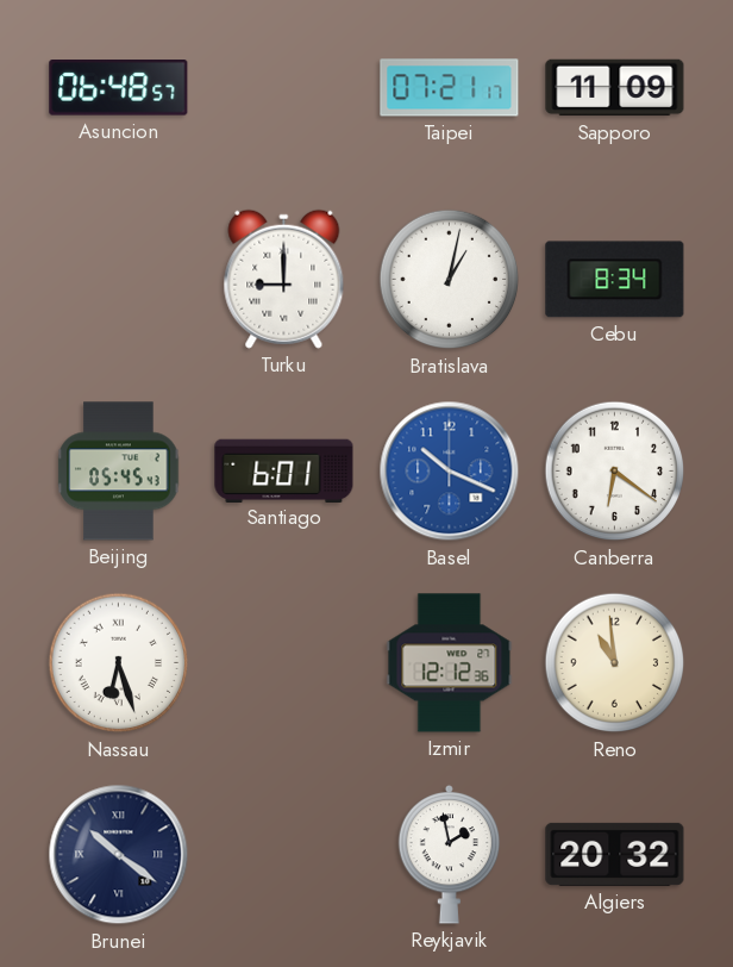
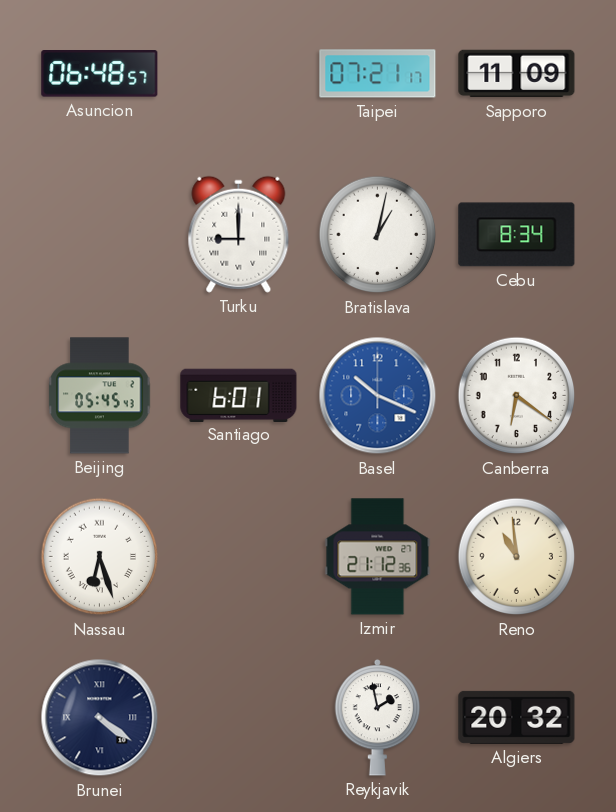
Izmir: 12:12 -> 21:12 (378, 557)
Brunei: 10:21 -> 4:21 (100, 718)
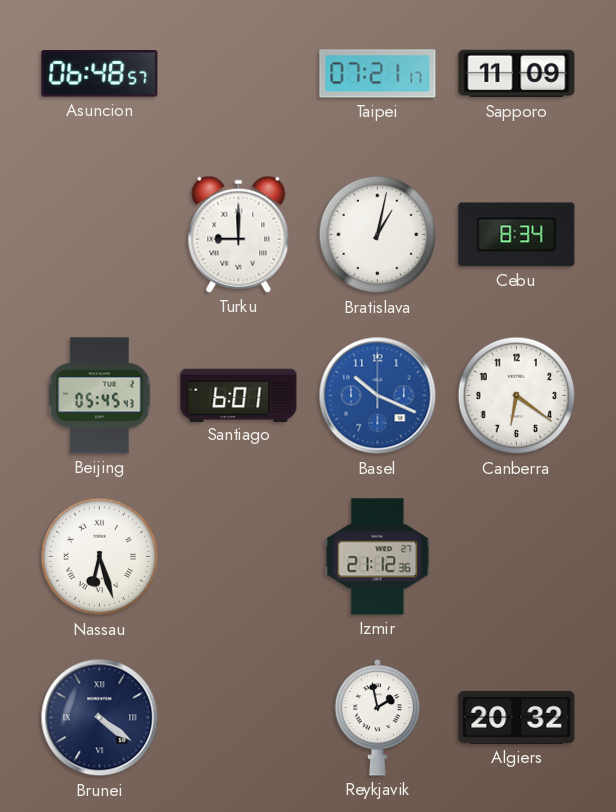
Reno: 10:59 -> none (517, 557)
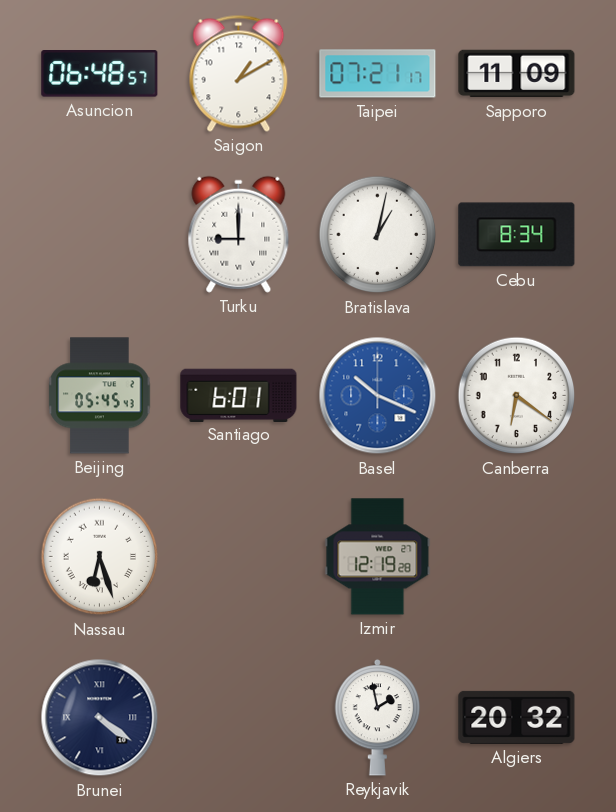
Saigon: none -> 1:10 (239, 73)
Izmir: 21:12 -> 12:19 (378, 557)
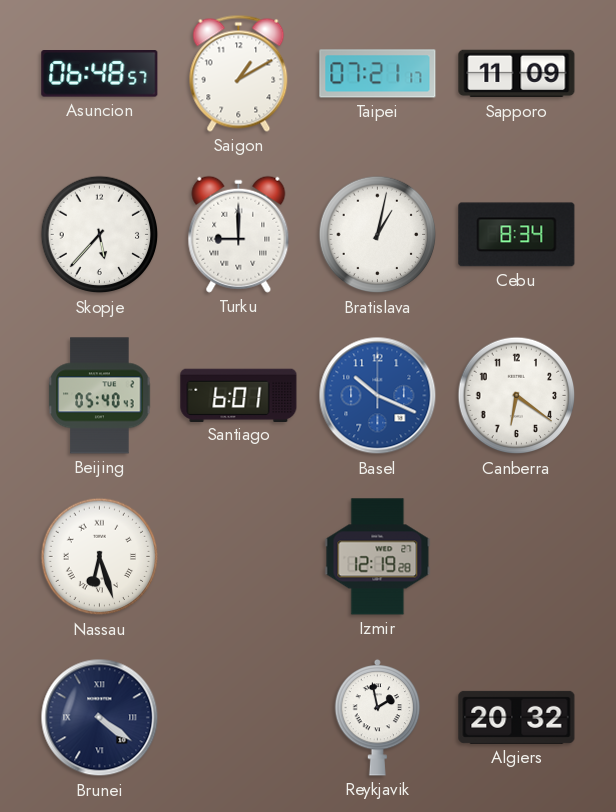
Skopje: none -> 5:37 (100, 235)
Beijing: 05:45 -> 05:40 (100, 396)
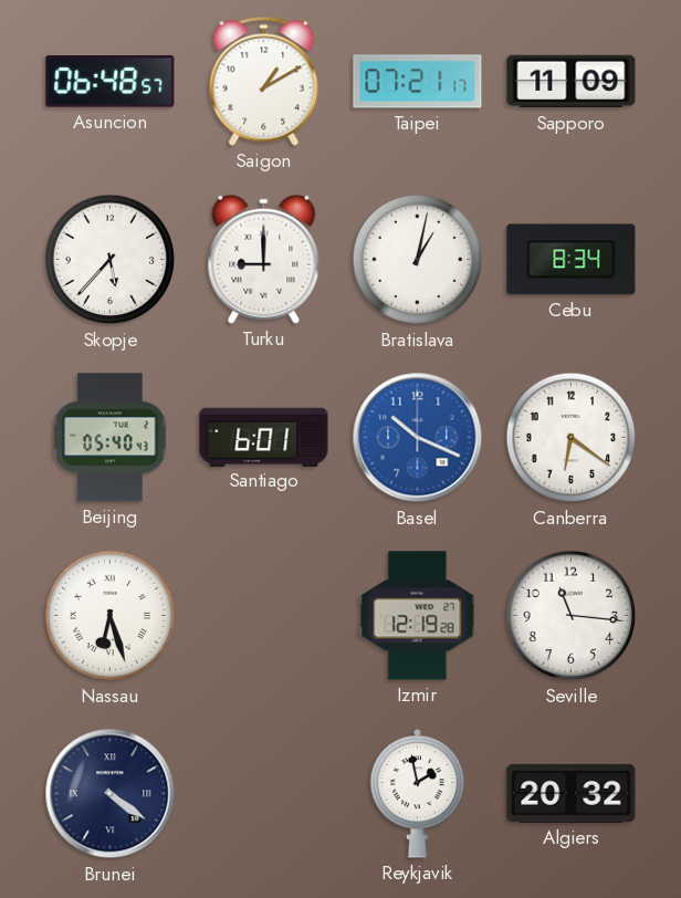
Seville: none -> 11:16 (572, 616)
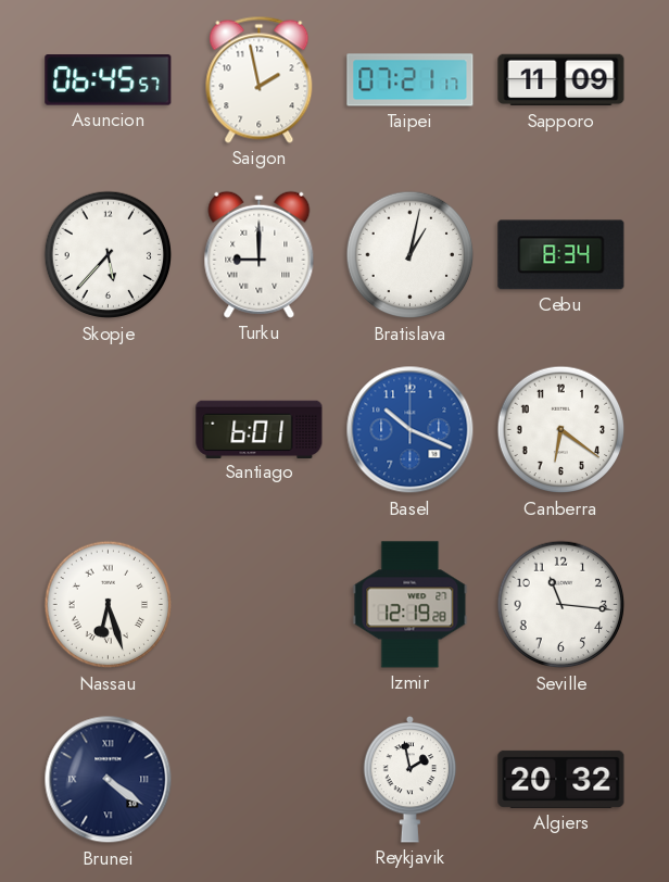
Asuncion: 06:48 -> 06:45 (109, 80)
Saigon: 1:10 -> 1:58 (260, 79)
Beijing: 05:40 -> none (111, 438)
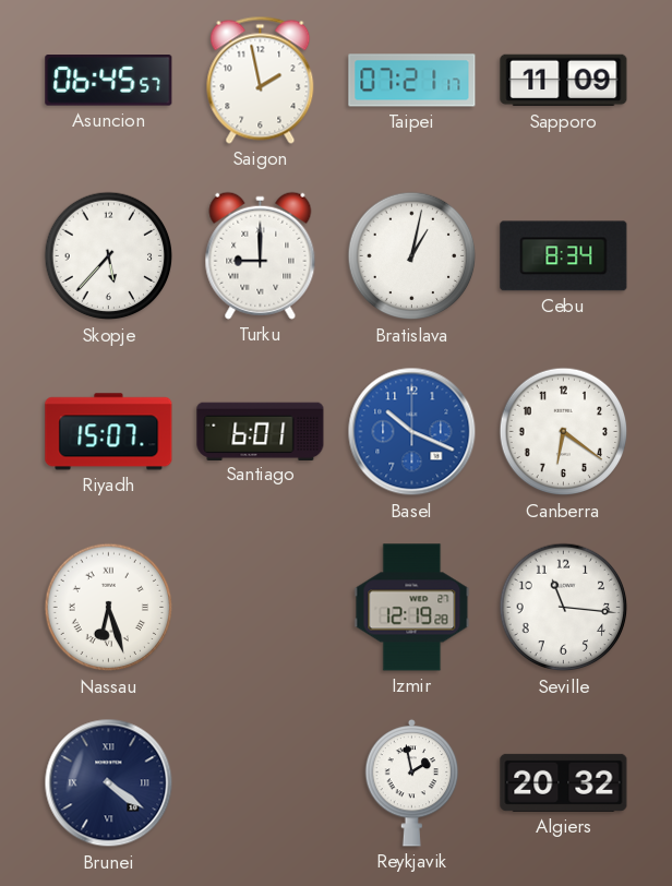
Riyadh: none -> 15:07 (109, 432)
